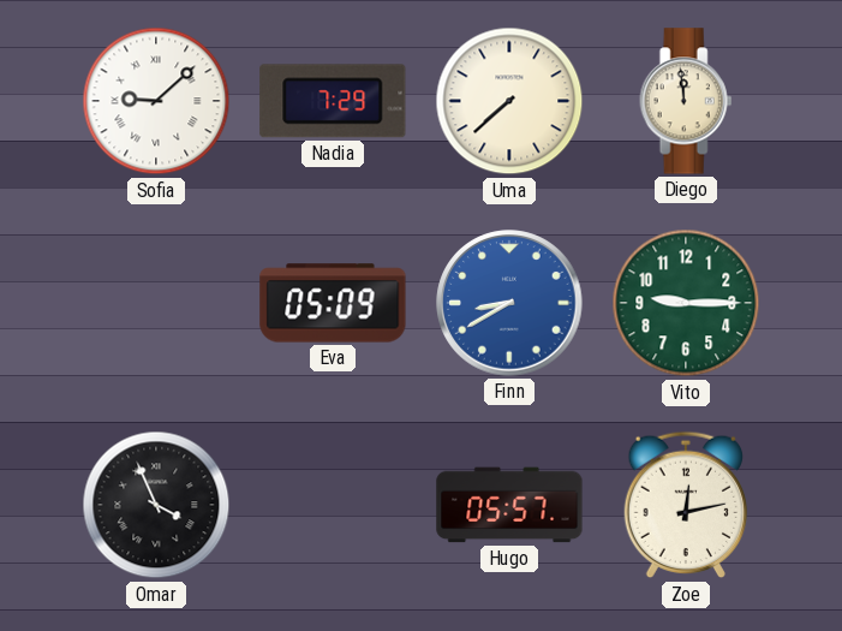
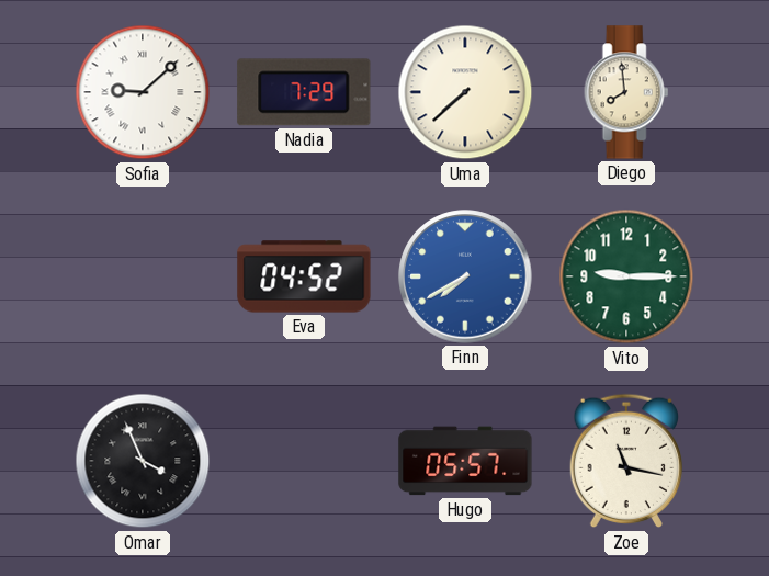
Diego: 11:59 -> 7:59 (626, 92)
Eva: 05:09 -> 04:52 (304, 276)
Finn: 8:40 -> 7:40 (465, 276)
Zoe: 12:13 -> 11:17 (626, 461)
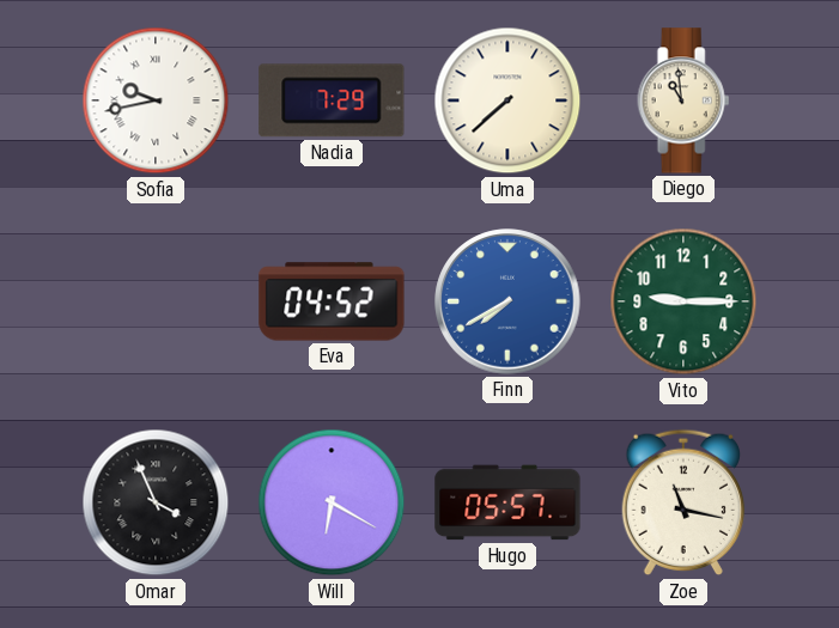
Sofia: 9:08 -> 9:43 (156, 100)
Diego: 7:59 -> 10:59 (683, 100)
Will: none -> 6:20 (332, 502)
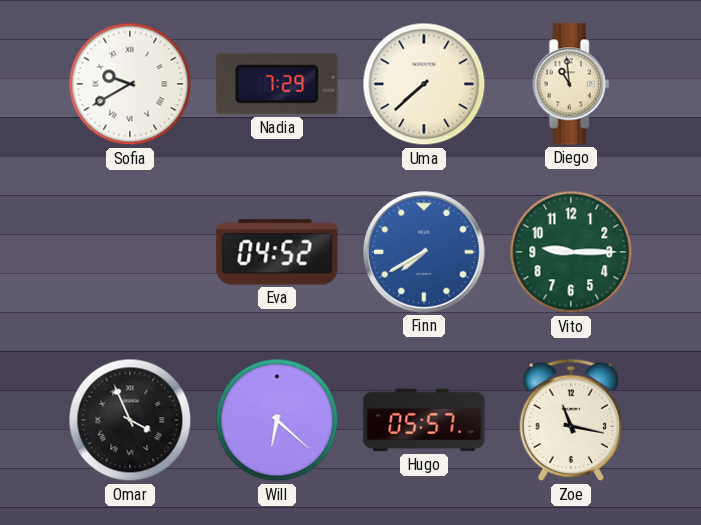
Sofia: 9:43 -> 9:40 (130, 84)
Will: 6:20 -> 6:22 (277, 420)
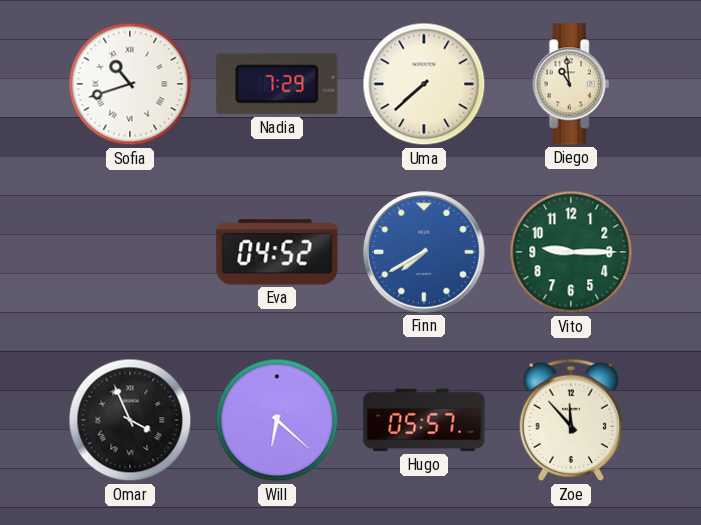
Sofia: 9:40 -> 10:42 (130, 84)
Zoe: 11:17 -> 11:53 (571, 420)
